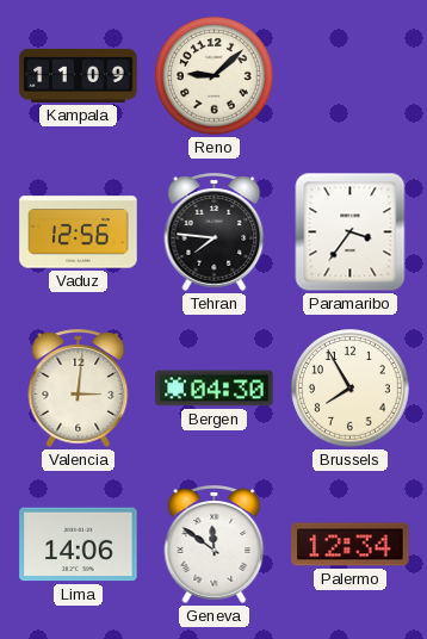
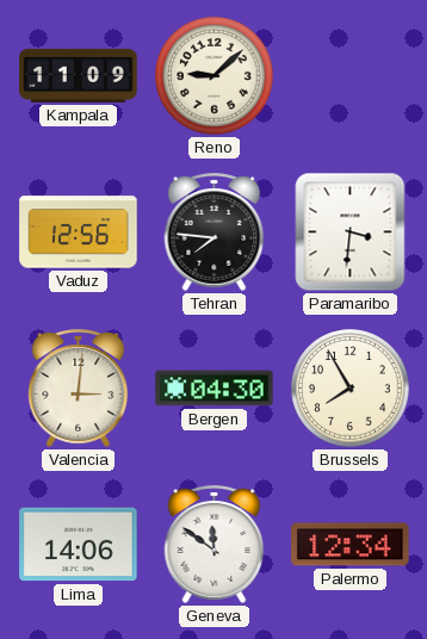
Paramaribo: 3:36 -> 3:31 (351, 232)
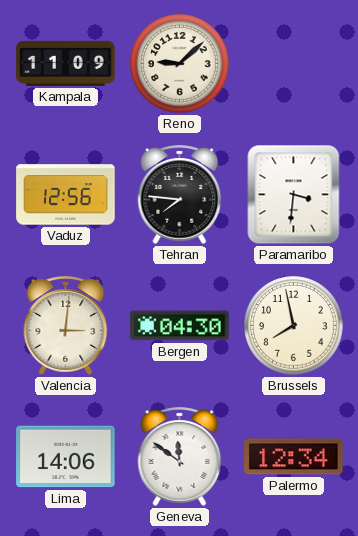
Brussels: 7:55 -> 7:58 (294, 326)
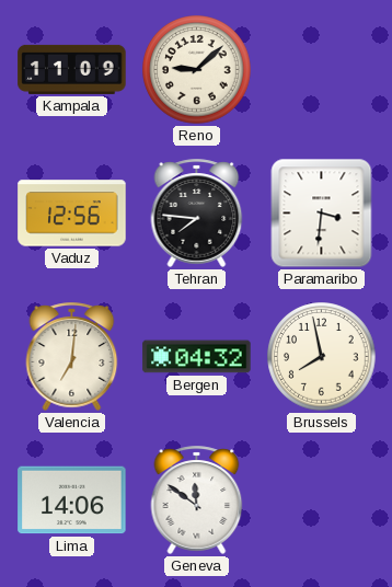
Valencia: 3:01 -> 7:01 (72, 356)
Bergen: 04:30 -> 04:32 (197, 357)
Palermo: 12:34 -> none (294, 457)
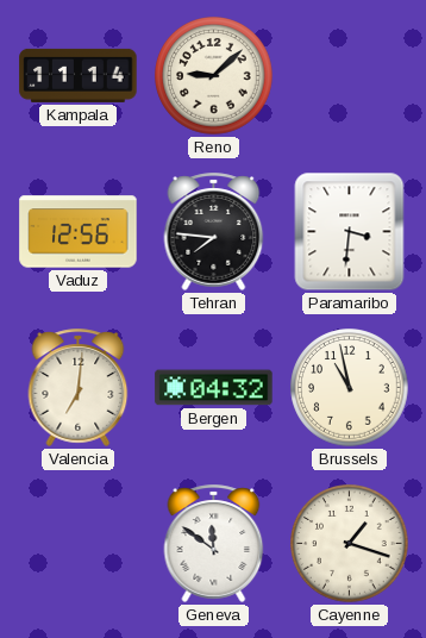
Kampala: 11:09 -> 11:14 (79, 75)
Brussels: 7:58 -> 10:58 (350, 388)
Lima: 14:06 -> none (72, 500)
Cayenne: none -> 1:18 (350, 544)
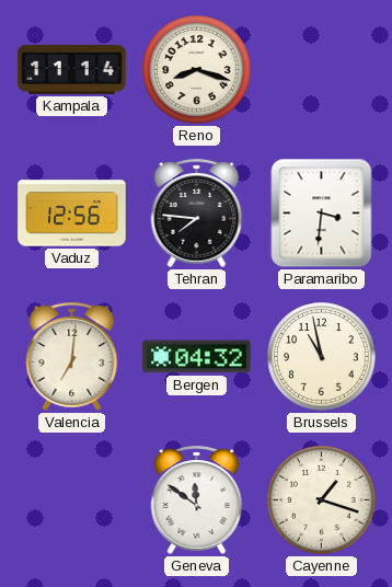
Reno: 9:08 -> 8:18 (197, 70)
